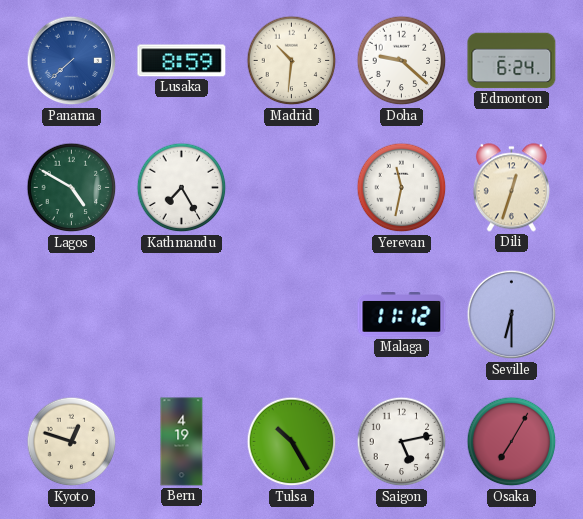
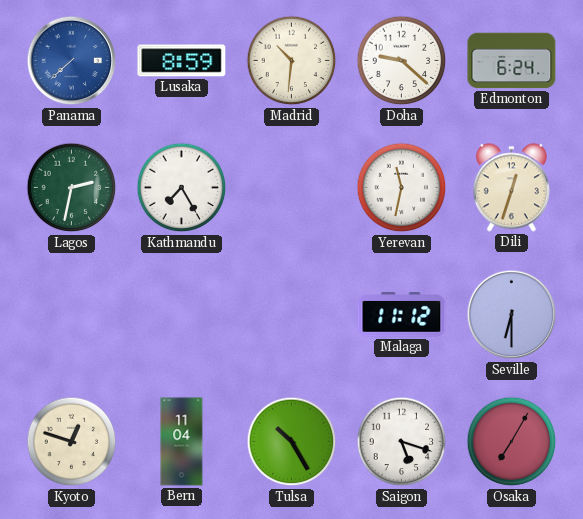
Lagos: 4:50 -> 2:32 (72, 188)
Bern: 4:19 -> 11:04 (182, 442)
Saigon: 5:13 -> 5:18 (402, 442)
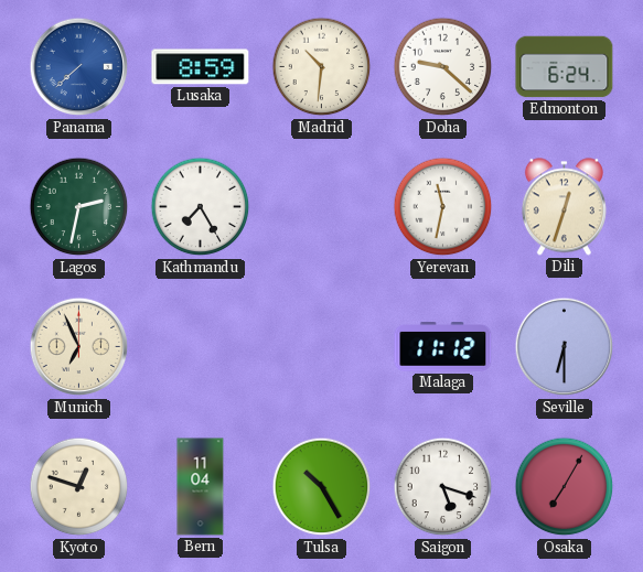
Munich: none -> 6:56 (79, 347)
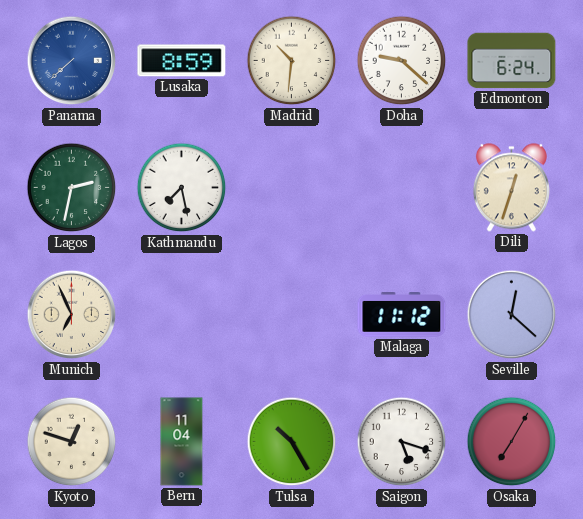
Kathmandu: 7:25 -> 7:28 (182, 188)
Yerevan: 11:32 -> none (443, 207)
Seville: 6:30 -> 12:22 (512, 315)
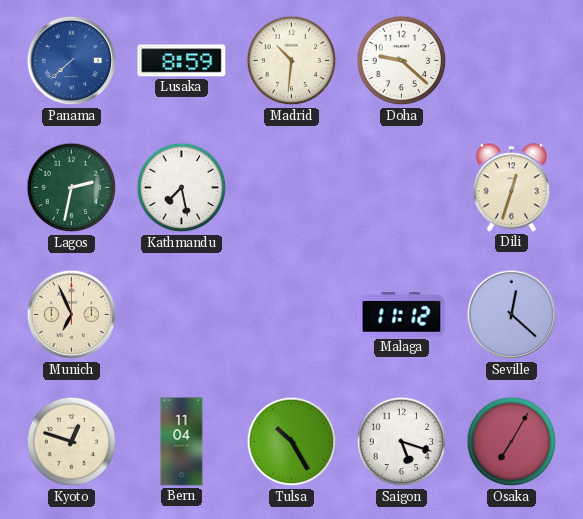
Edmonton: 6:24 -> none (512, 61)
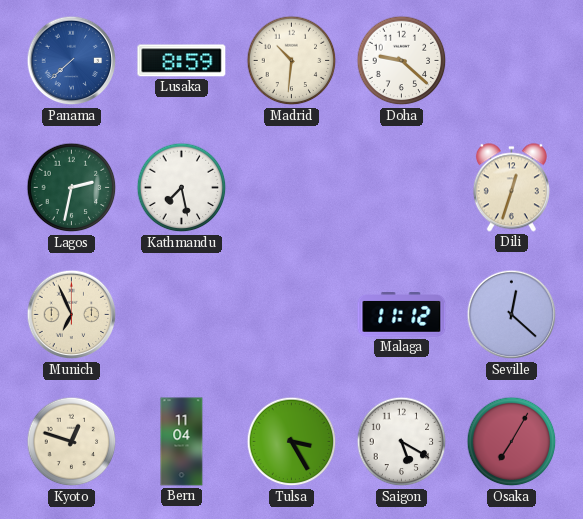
Tulsa: 10:25 -> 3:25 (292, 442)
Saigon: 5:18 -> 5:20 (402, 442)
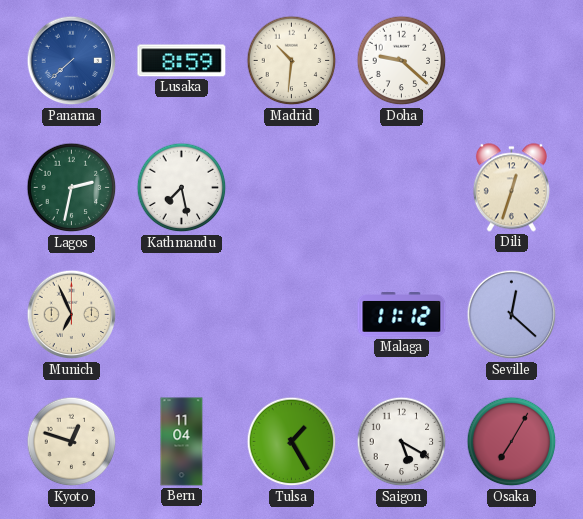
Tulsa: 3:25 -> 1:25 (292, 442)
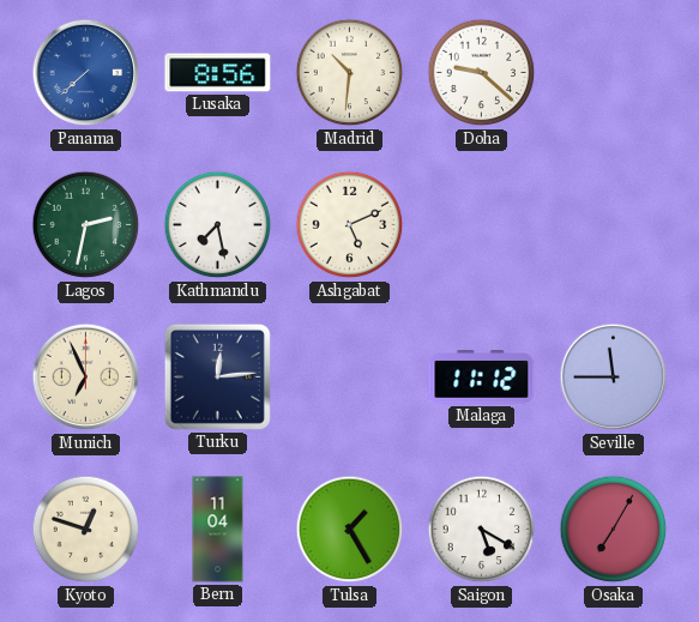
Lusaka: 8:59 -> 8:56 (218, 73)
Ashgabat: none -> 5:11 (350, 225)
Dili: 12:33 -> none (511, 188)
Turku: none -> 12:14 (217, 376)
Seville: 12:22 -> 11:45 (614, 378)
